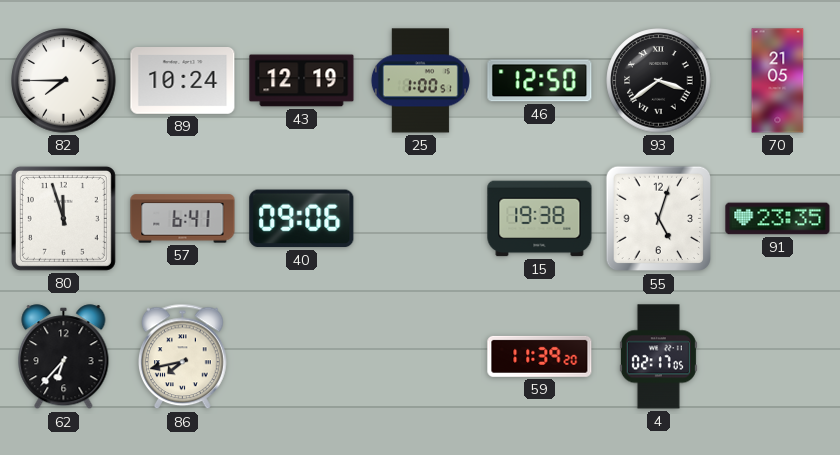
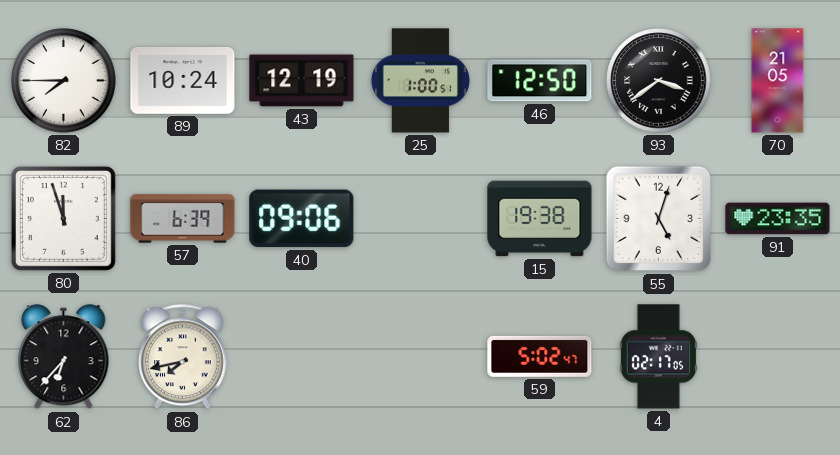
57: 6:41 -> 6:39 (183, 219)
59: 11:39 -> 5:02 (540, 356)
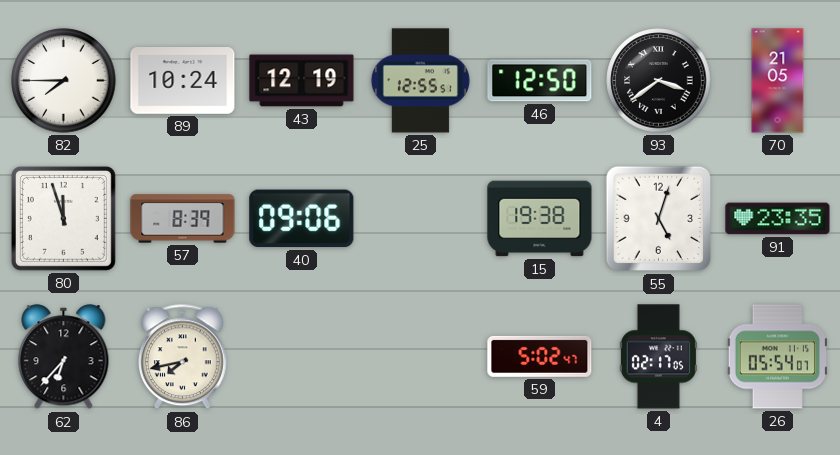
25: 1:00 -> 12:55 (420, 81)
57: 6:39 -> 8:39 (183, 219)
26: none -> 05:54 (777, 357)
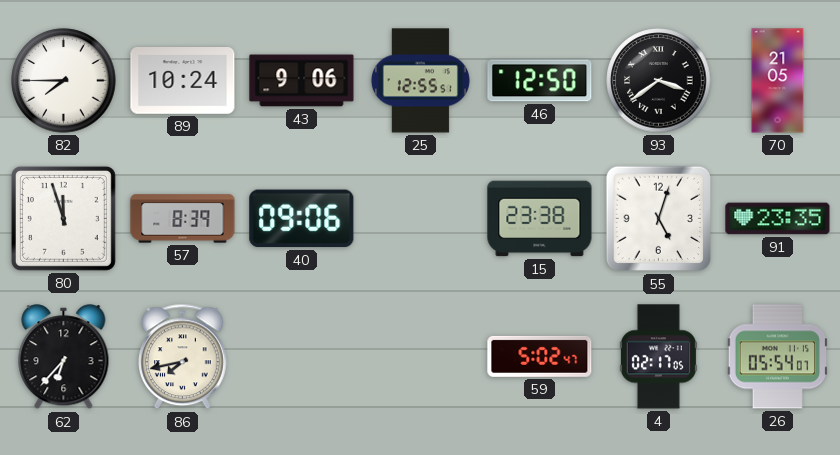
43: 12:19 -> 9:06 (302, 81)
15: 19:38 -> 23:38 (540, 219)
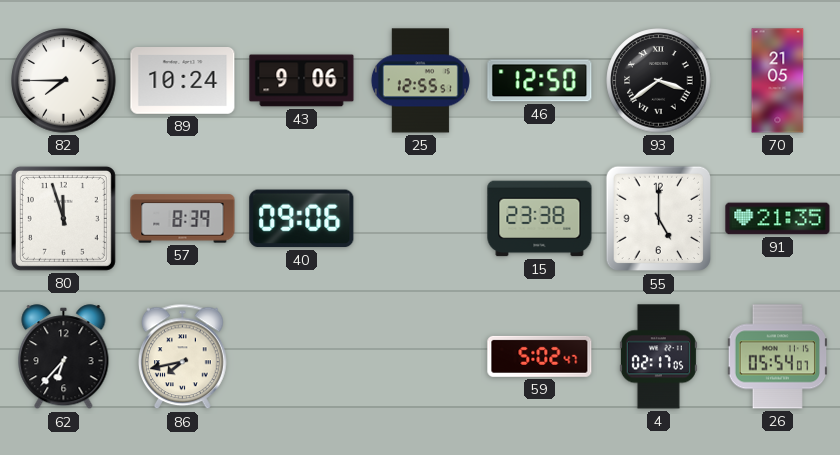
55: 5:03 -> 5:00 (659, 219)
91: 23:35 -> 21:35 (778, 219)
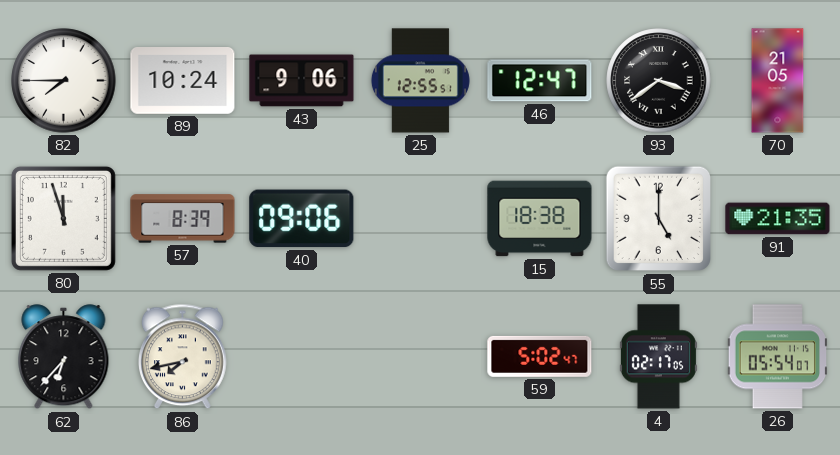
46: 12:50 -> 12:47 (540, 81)
15: 23:38 -> 18:38 (540, 219)
